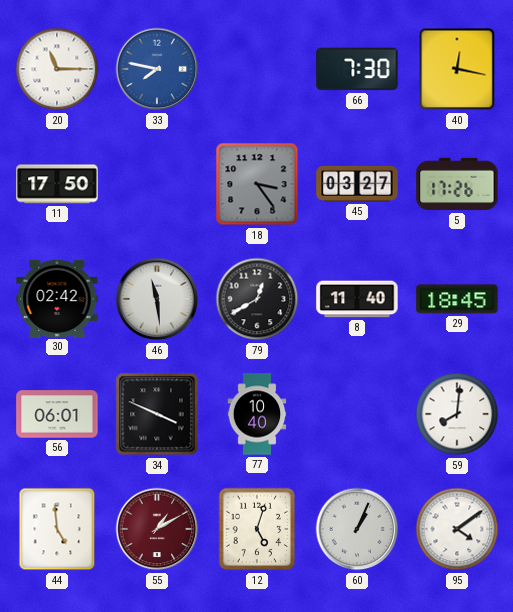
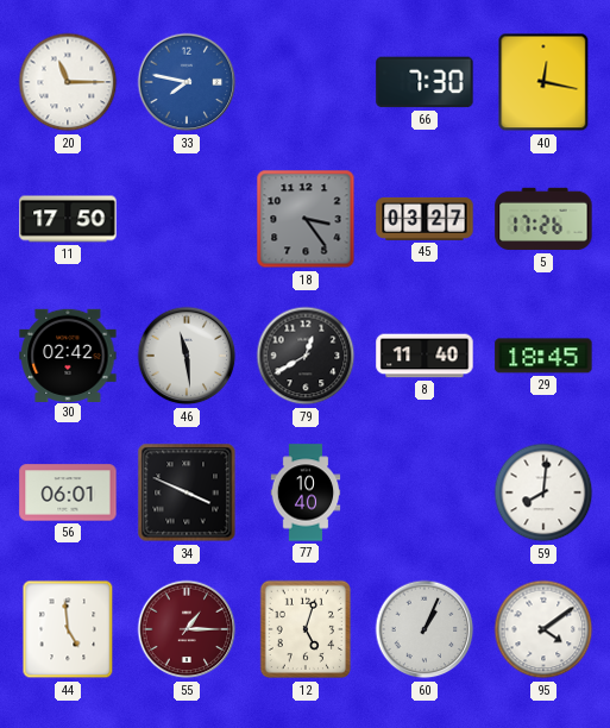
55: 1:10 -> 1:15 (187, 629)
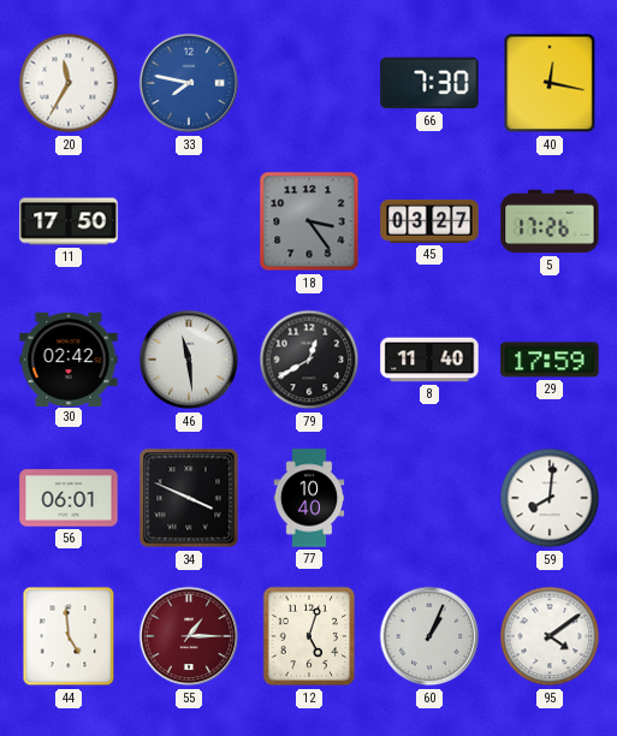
20: 11:15 -> 11:35 (69, 83)
29: 18:45 -> 17:59 (550, 360)
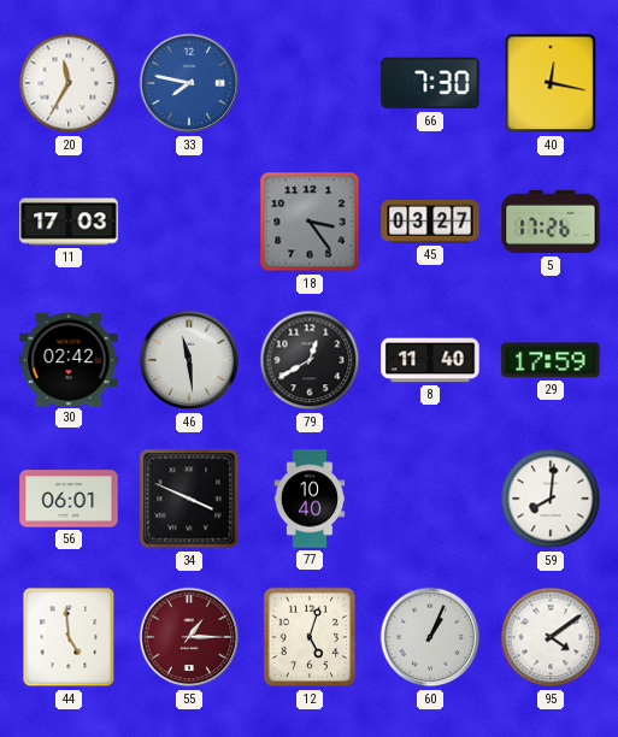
11: 17:50 -> 17:03 (69, 222)
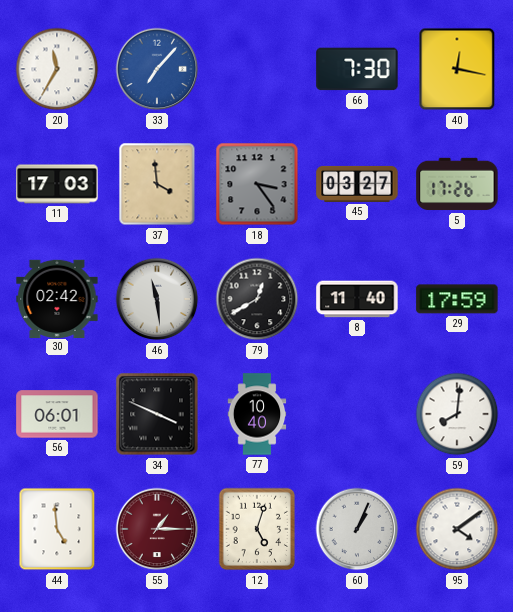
33: 7:47 -> 7:07 (157, 69)
37: none -> 3:59 (157, 184)
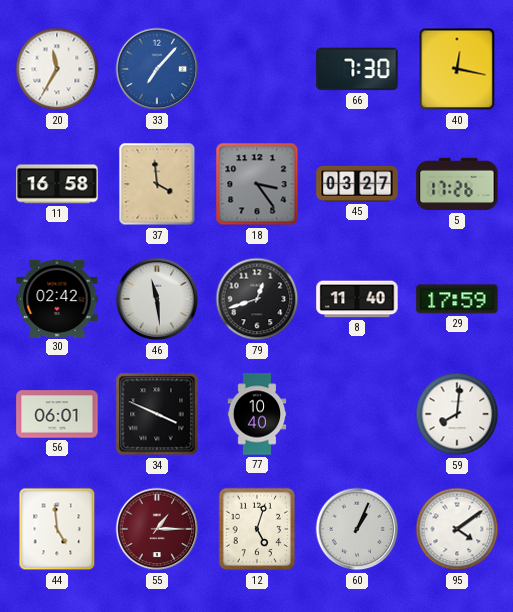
11: 17:03 -> 16:58 (57, 184)
79: 12:40 -> 12:42 (257, 299)
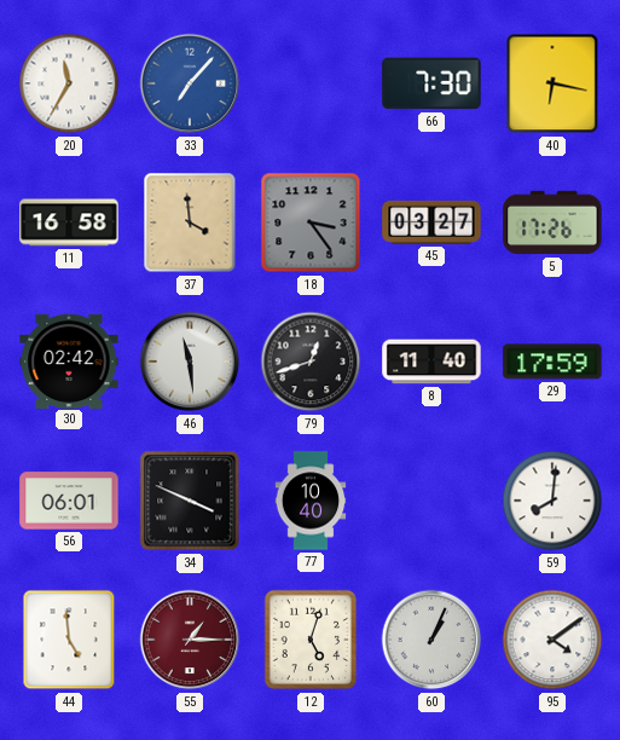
40: 12:17 -> 6:17 (552, 83)
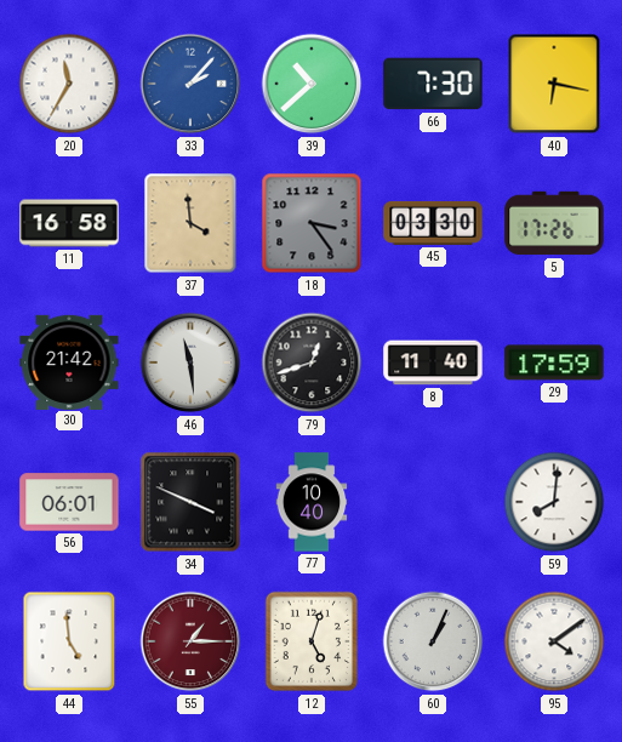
33: 7:07 -> 2:07 (190, 84)
39: none -> 10:38 (312, 84)
45: 03:27 -> 03:30 (433, 223)
30: 02:42 -> 21:42 (69, 361)
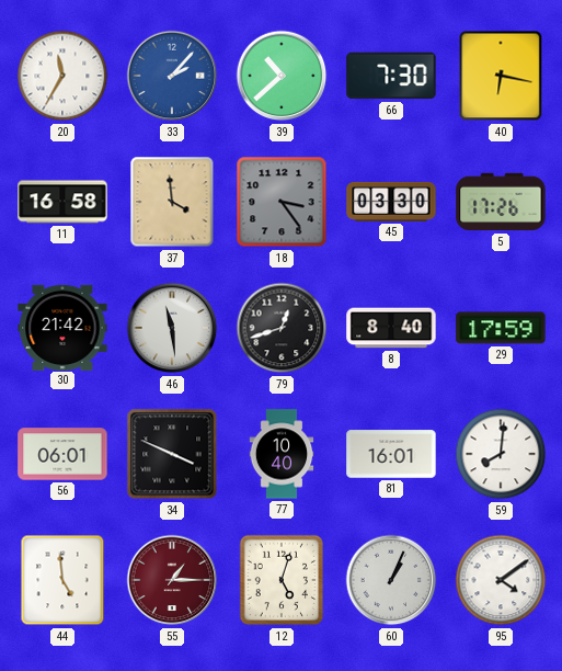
8: 11:40 -> 8:40 (391, 328)
81: none -> 16:01 (391, 454)
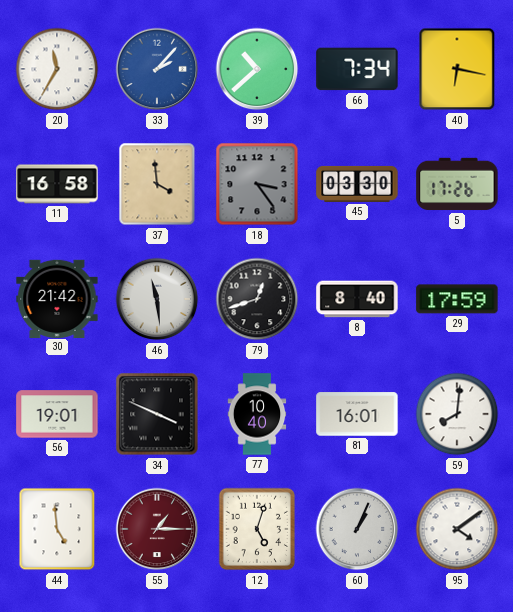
66: 7:30 -> 7:34 (357, 69)
56: 06:01 -> 19:01 (57, 414)
